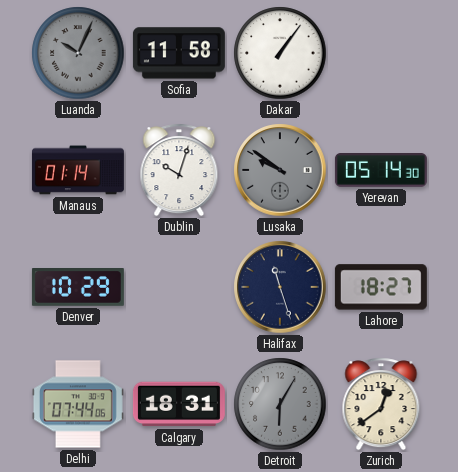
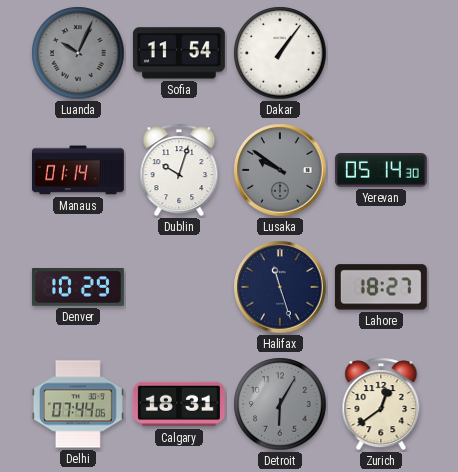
Sofia: 11:58 -> 11:54 (179, 53)
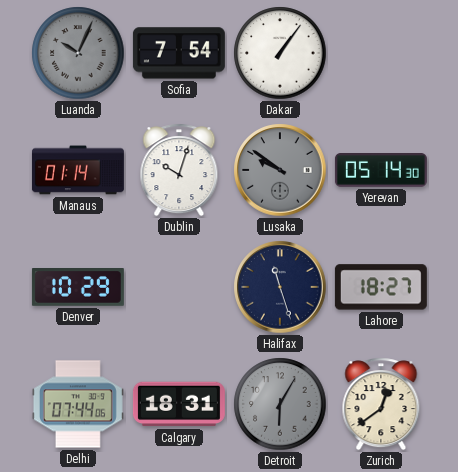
Sofia: 11:54 -> 7:54 (179, 53)
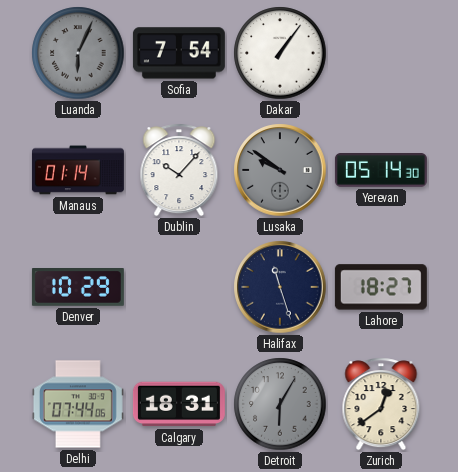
Luanda: 10:04 -> 6:04 (78, 53)
Dublin: 10:03 -> 10:07 (179, 170)
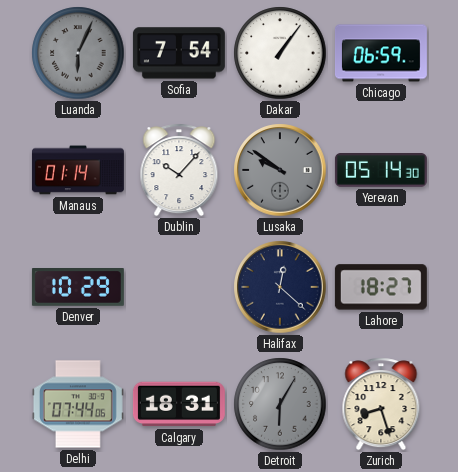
Chicago: none -> 06:59 (381, 53)
Halifax: 11:27 -> 12:22 (280, 287)
Zurich: 12:39 -> 8:27 (381, 404)
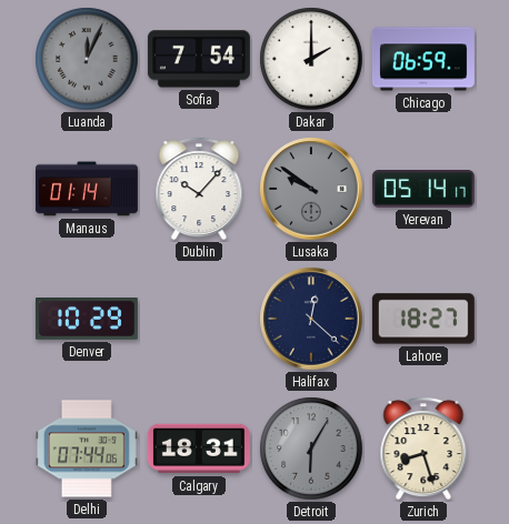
Luanda: 6:04 -> 12:04 (87, 59)
Dakar: 1:06 -> 2:00 (311, 59)
Yerevan: 05:14:30 -> 05:14:17 (423, 190)
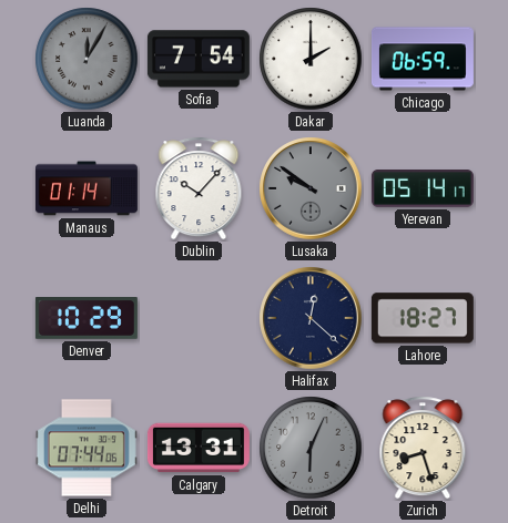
Luanda: 12:04 -> 12:05 (87, 59)
Calgary: 18:31 -> 13:31 (199, 448)
Detroit: 6:05 -> 6:04 (311, 448)
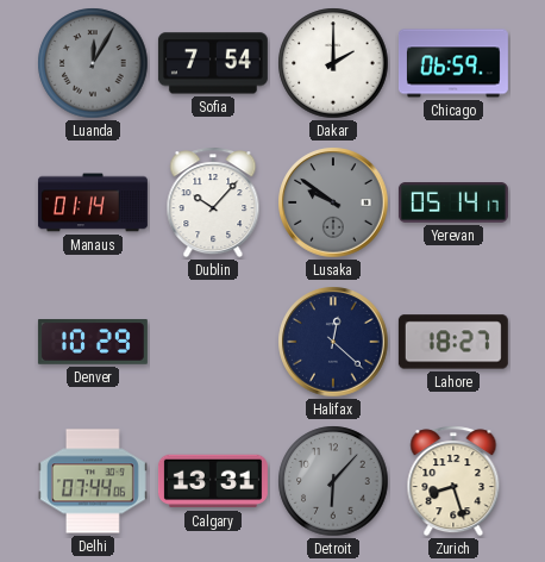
Detroit: 6:04 -> 6:07 (333, 481)
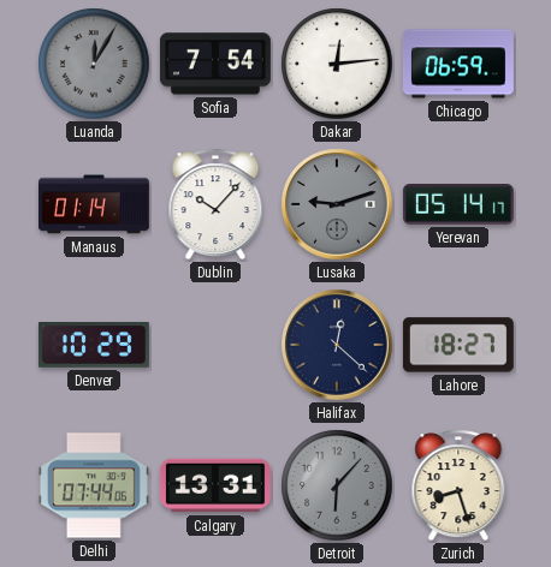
Dakar: 2:00 -> 12:14 (337, 64)
Lusaka: 9:51 -> 9:12 (337, 204)
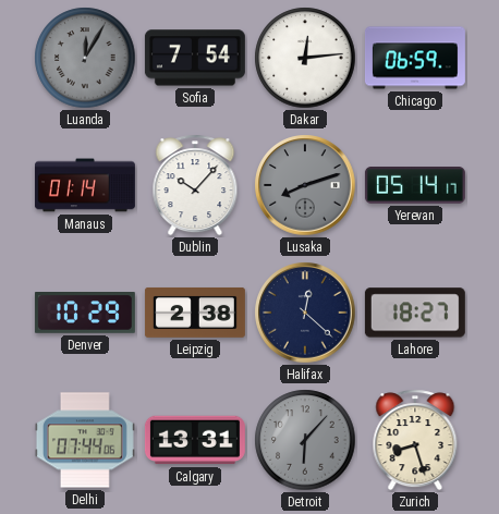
Lusaka: 9:12 -> 8:12 (305, 185)
Leipzig: none -> 2:38 (195, 313)
